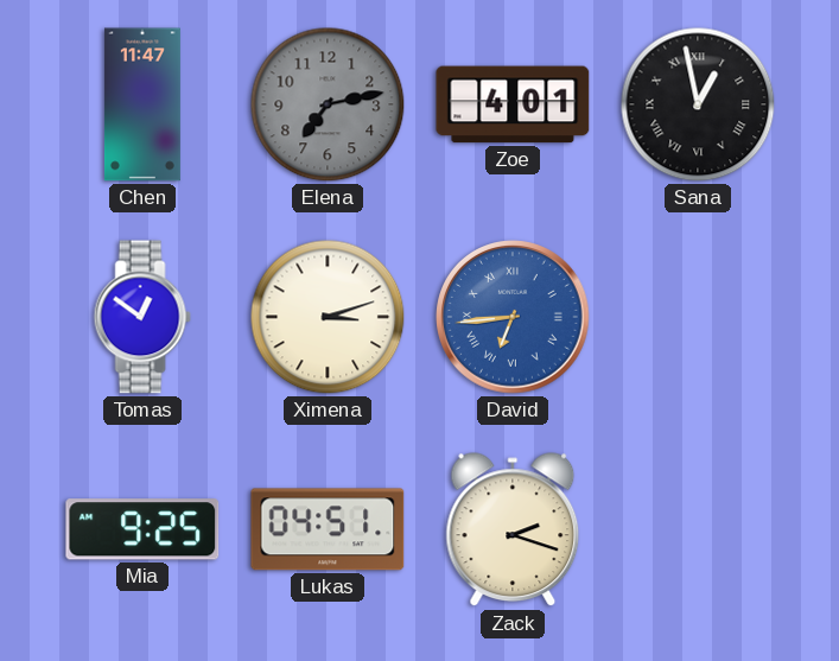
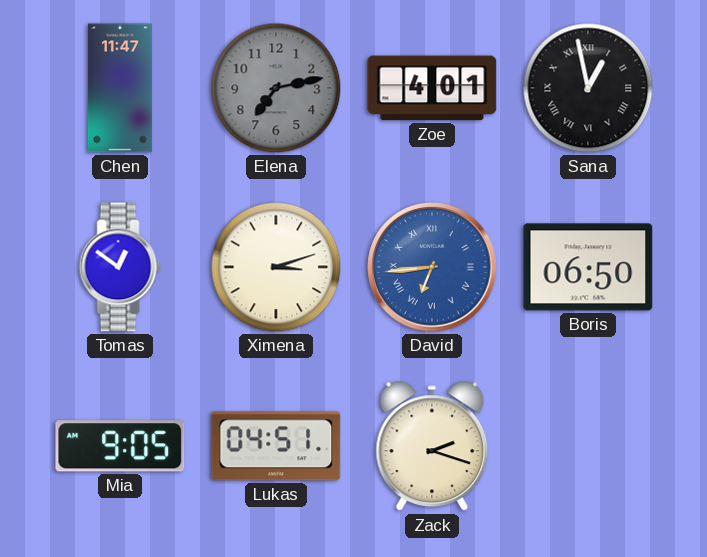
Boris: none -> 06:50 (588, 267)
Mia: 9:25 -> 9:05 (120, 446)
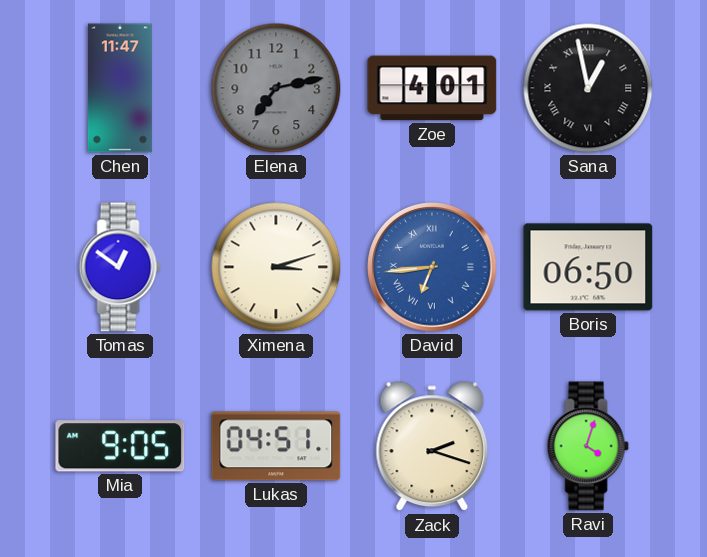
Ravi: none -> 4:03 (588, 446)
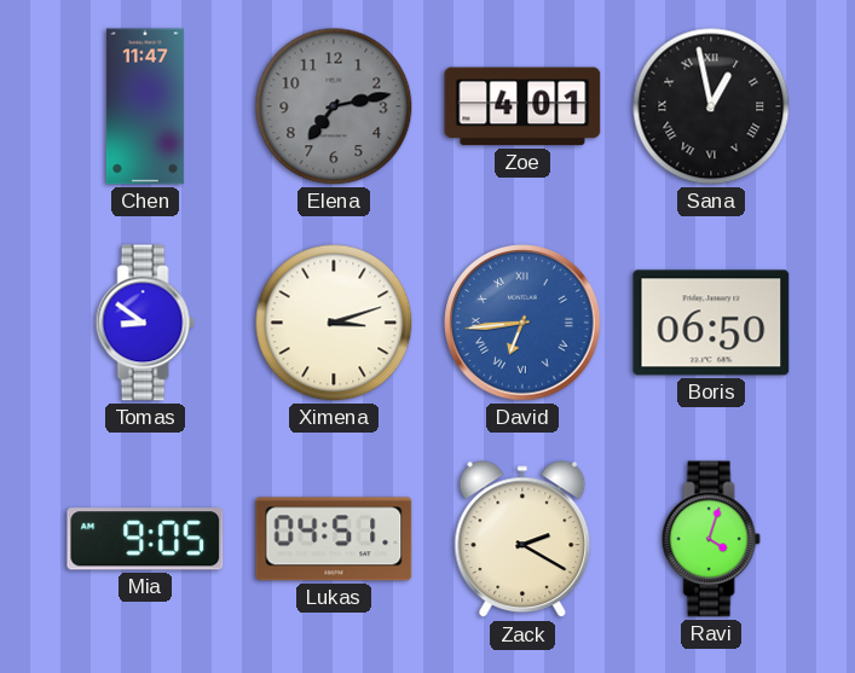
Tomas: 12:51 -> 8:51 (145, 323)
Zack: 2:18 -> 2:20 (522, 540)
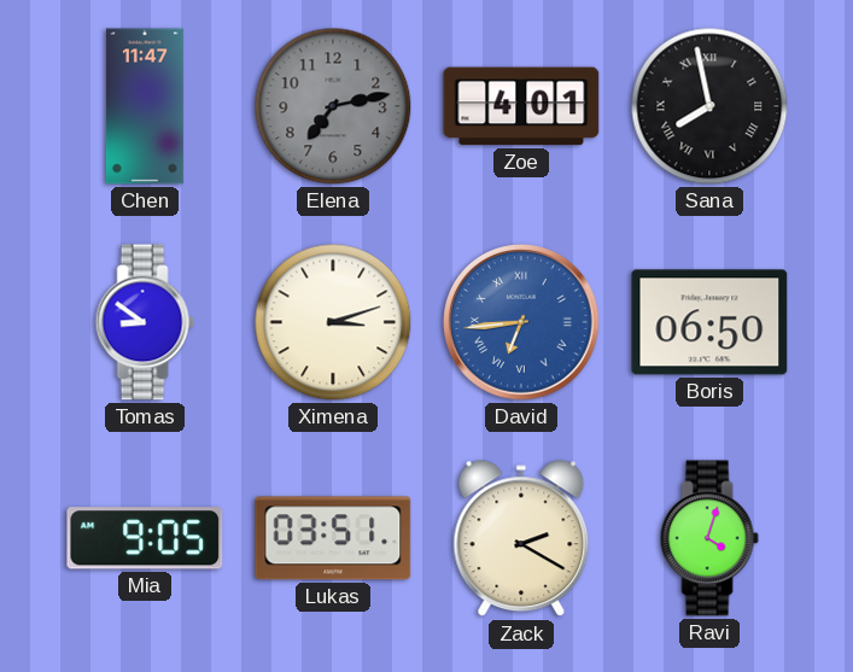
Sana: 12:58 -> 7:58 (709, 106)
Lukas: 04:51 -> 03:51 (333, 538)
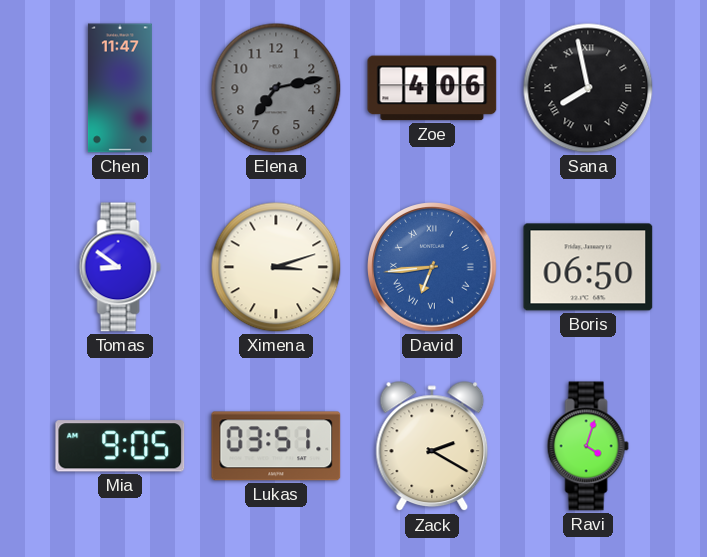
Zoe: 4:01 -> 4:06 (432, 88)
